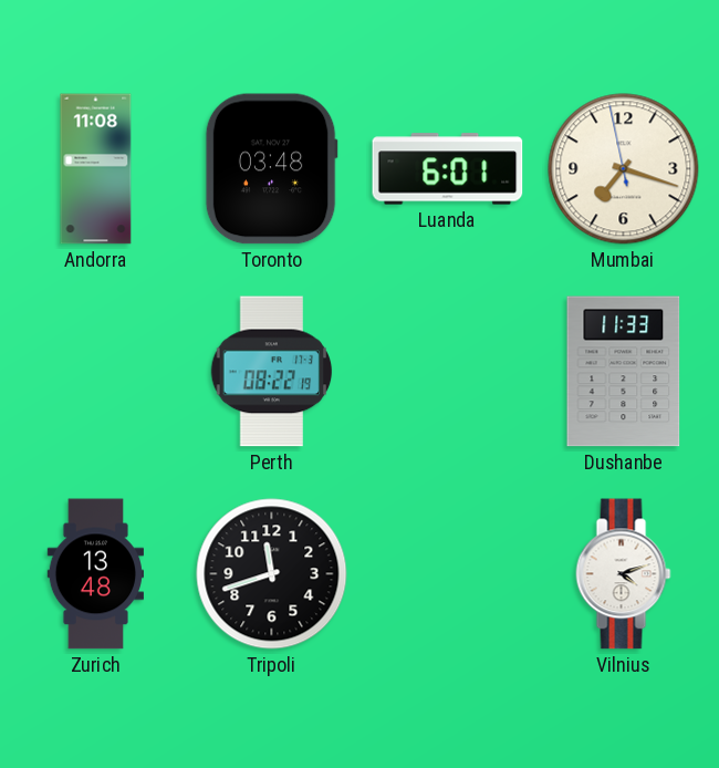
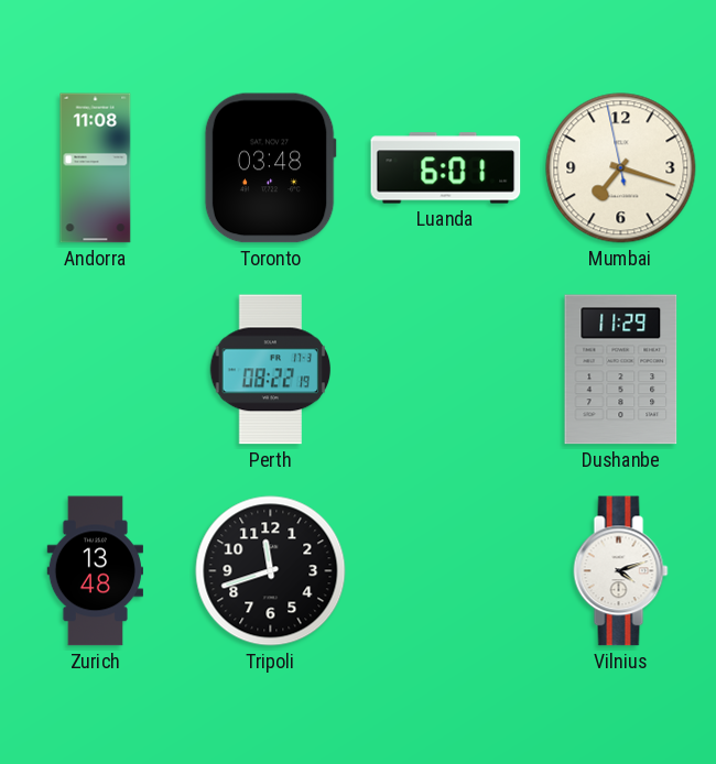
Dushanbe: 11:33 -> 11:29 (621, 370)
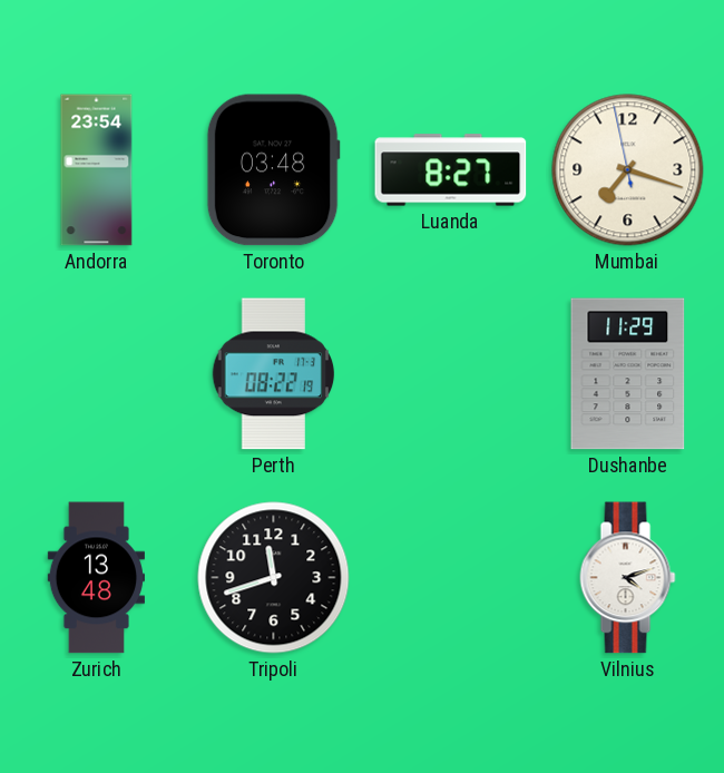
Andorra: 11:08 -> 23:54 (97, 170)
Luanda: 6:01 -> 8:27 (451, 170)
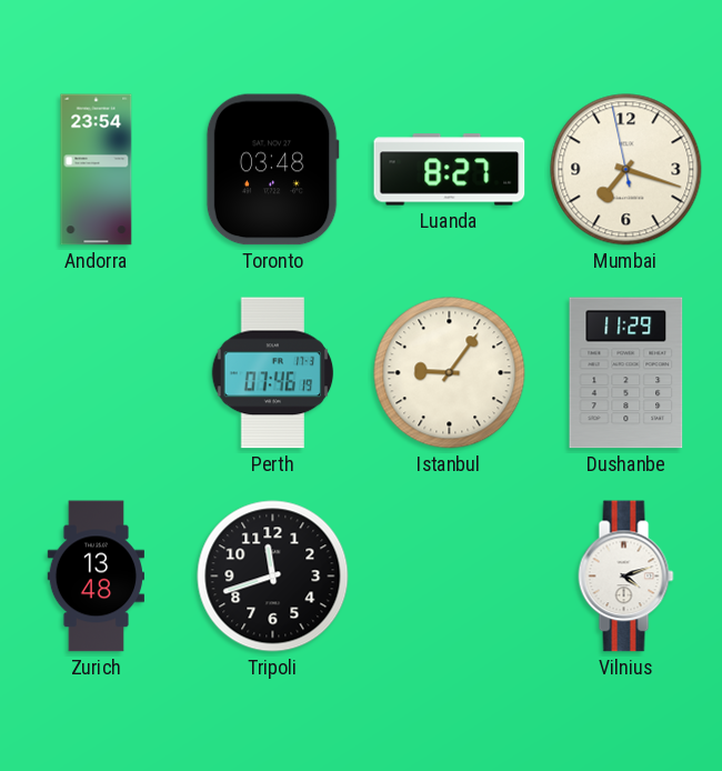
Perth: 08:22 -> 07:46 (273, 373)
Istanbul: none -> 9:06 (450, 373)
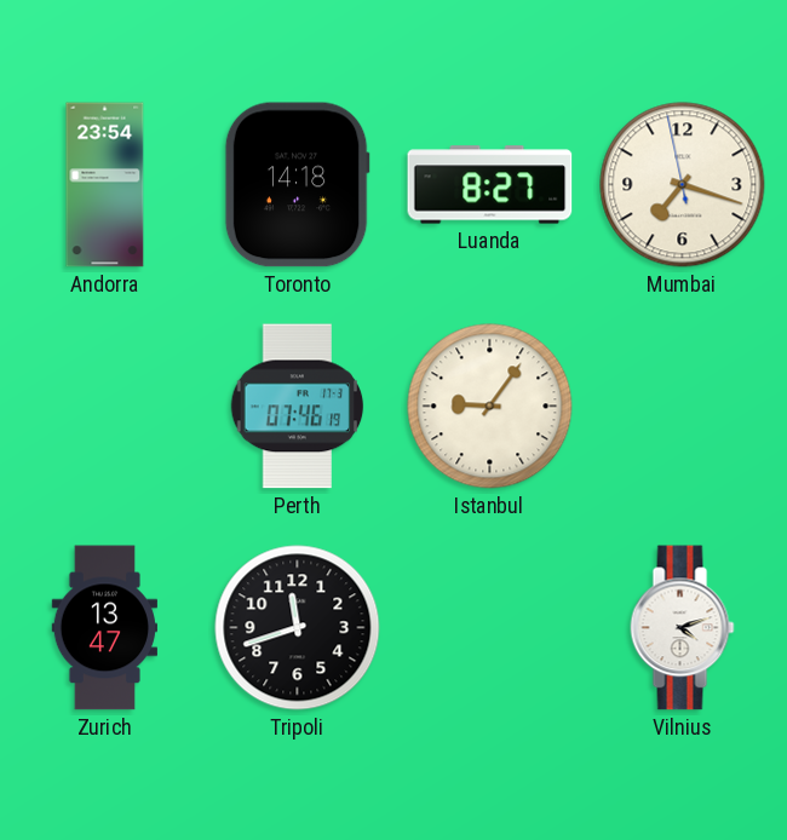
Toronto: 03:48 -> 14:18 (297, 185)
Dushanbe: 11:29 -> none (626, 373)
Zurich: 13:48 -> 13:47 (105, 628)
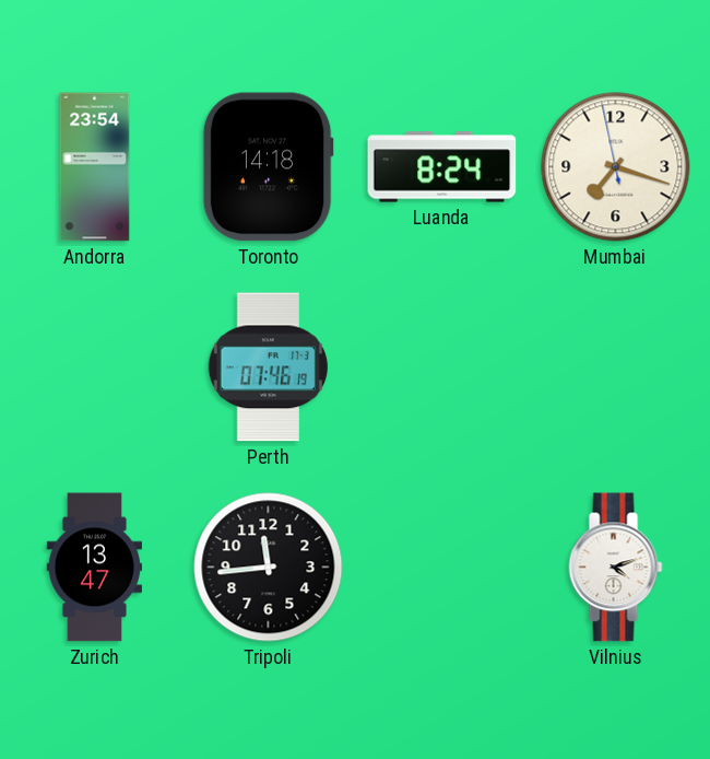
Luanda: 8:27 -> 8:24 (442, 167)
Istanbul: 9:06 -> none (490, 407)
Tripoli: 11:42 -> 11:44 (269, 568)
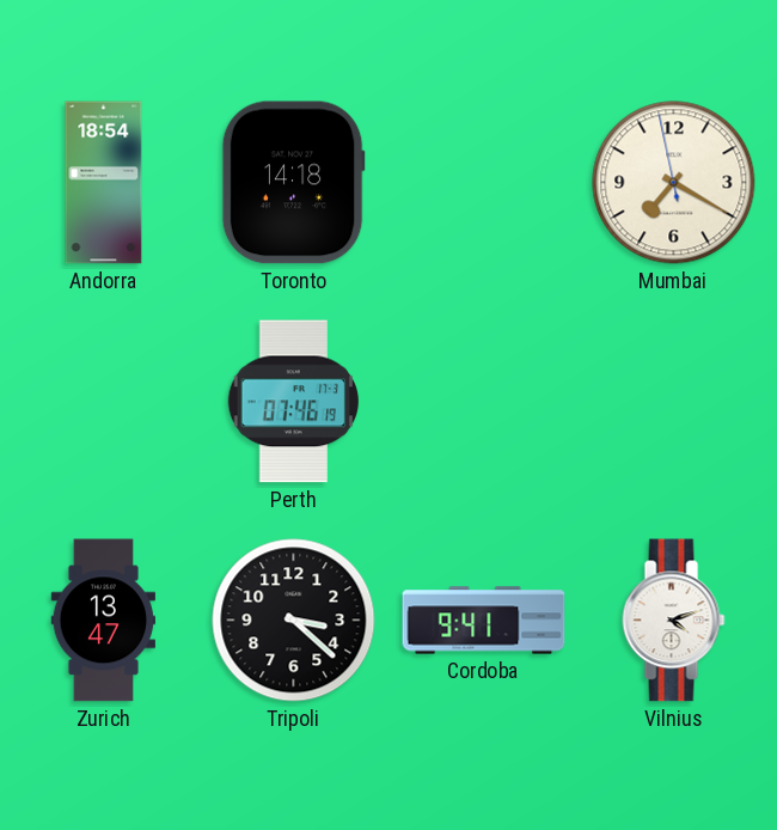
Andorra: 23:54 -> 18:54 (104, 183)
Luanda: 8:24 -> none (442, 167)
Mumbai: 7:17 -> 7:19 (674, 183)
Tripoli: 11:44 -> 3:22 (294, 621)
Cordoba: none -> 9:41 (484, 621)
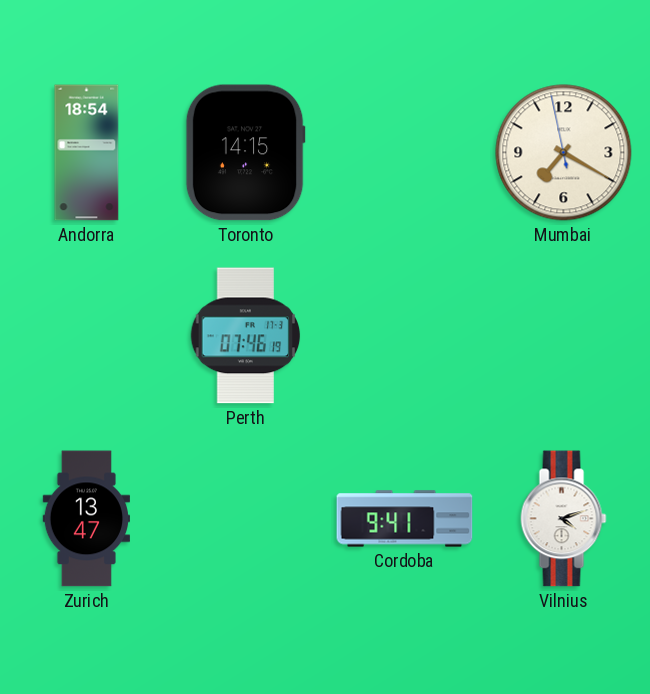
Toronto: 14:18 -> 14:15 (245, 153)
Tripoli: 3:22 -> none (294, 621)
